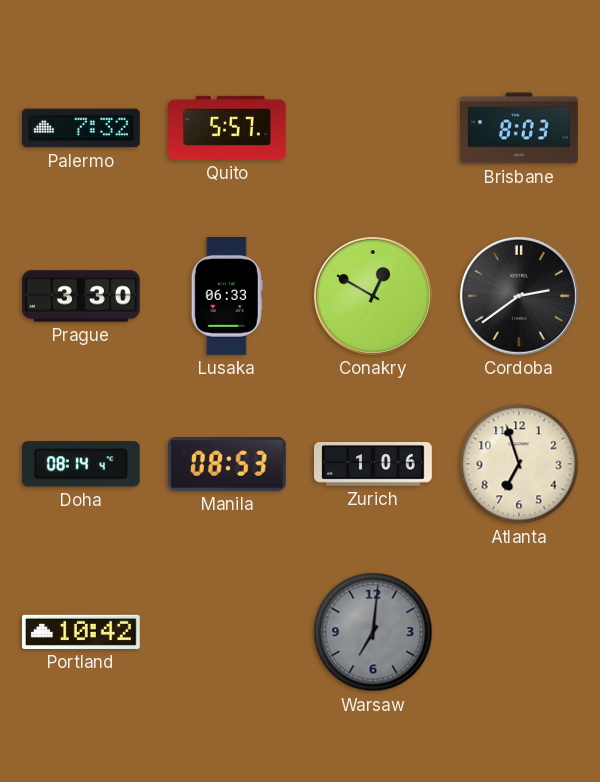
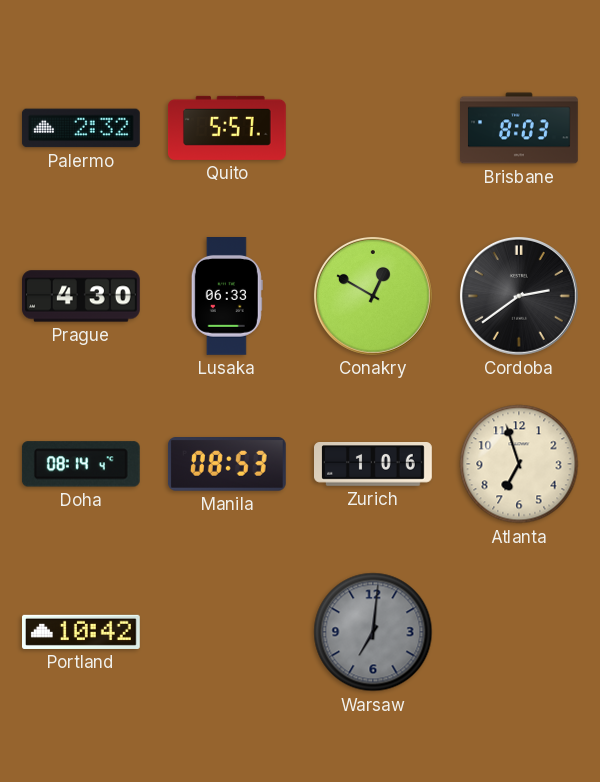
Palermo: 7:32 -> 2:32 (81, 128)
Prague: 3:30 -> 4:30 (82, 296)
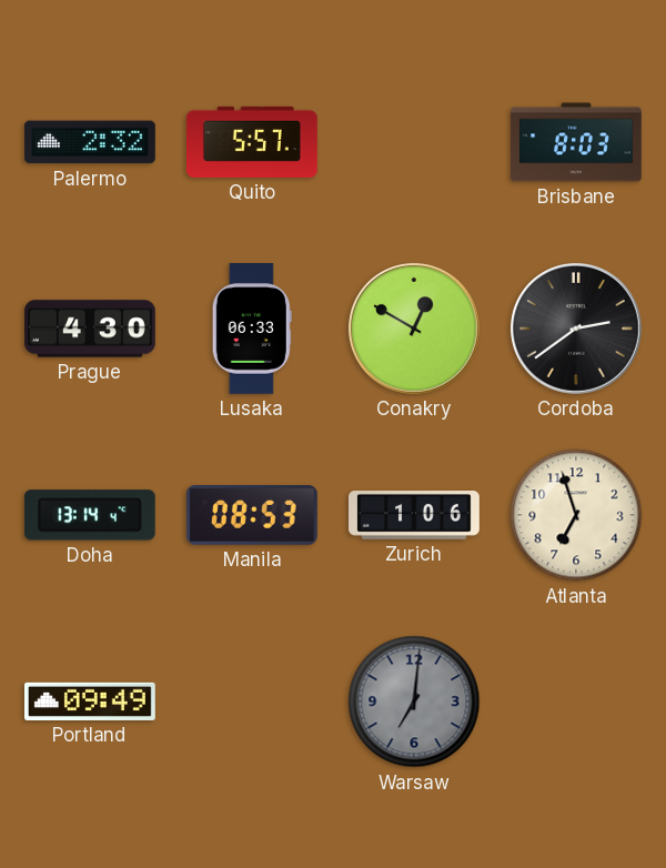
Doha: 08:14 -> 13:14 (90, 515)
Portland: 10:42 -> 09:49 (91, 702)
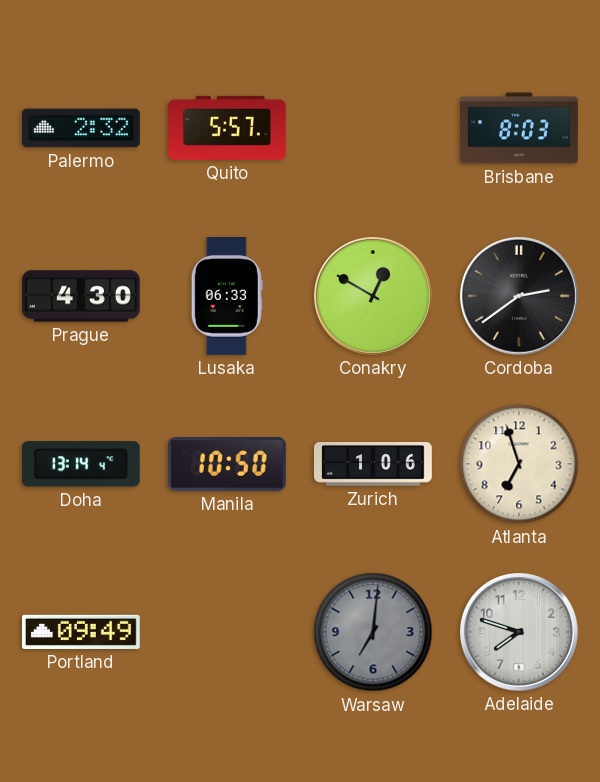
Manila: 08:53 -> 10:50 (227, 465)
Adelaide: none -> 7:48 (519, 632)
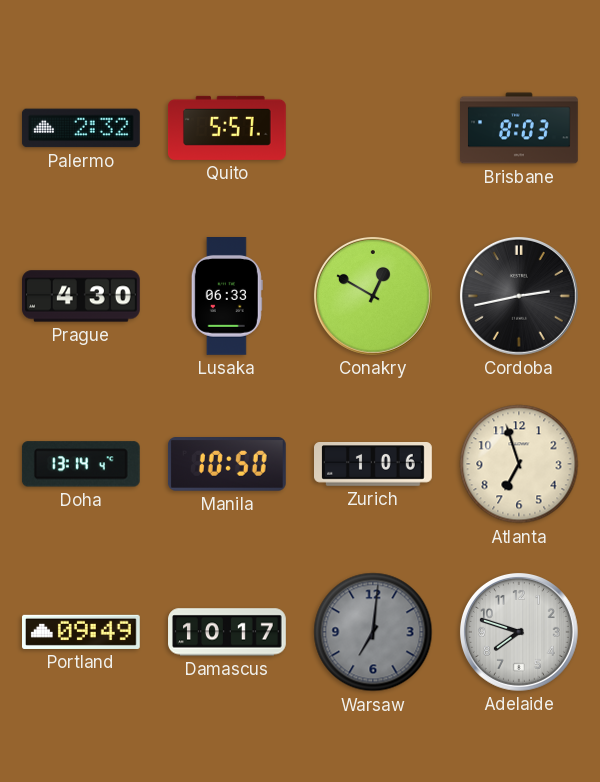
Cordoba: 2:39 -> 2:43 (519, 296)
Damascus: none -> 10:17 (227, 632)
